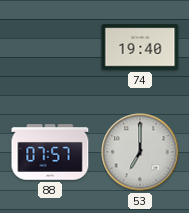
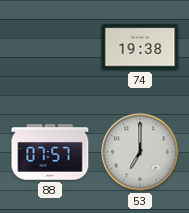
74: 19:40 -> 19:38 (140, 47)
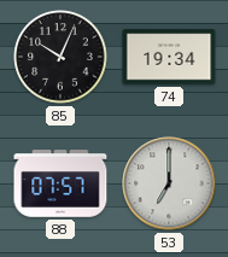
85: none -> 10:04 (60, 57)
74: 19:38 -> 19:34 (169, 57)
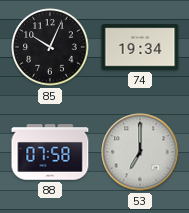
88: 07:57 -> 07:58 (50, 152)
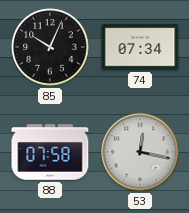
74: 19:34 -> 07:34 (140, 47)
53: 7:00 -> 12:17 (140, 152)
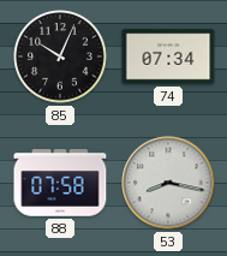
53: 12:17 -> 8:17 (168, 183)
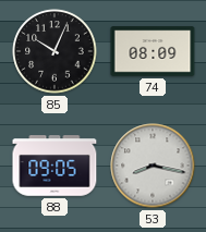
74: 07:34 -> 08:09 (153, 51)
88: 07:58 -> 09:05 (54, 166)
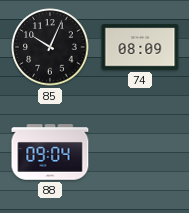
88: 09:05 -> 09:04 (50, 152)
53: 8:17 -> none (153, 166)
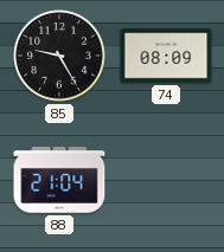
85: 10:04 -> 9:25 (59, 56)
88: 09:04 -> 21:04 (59, 180)
